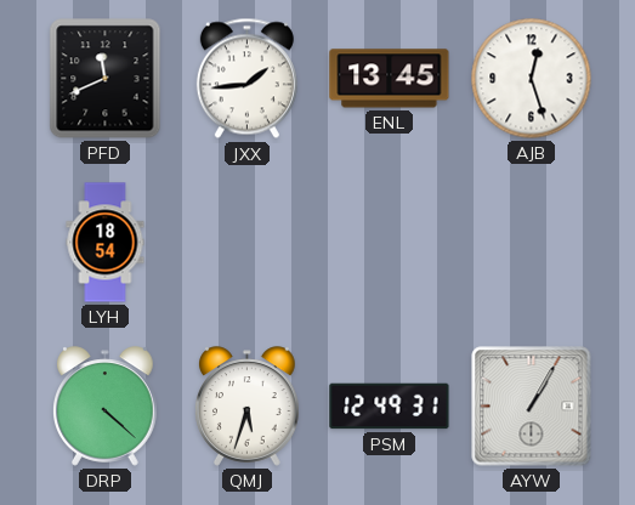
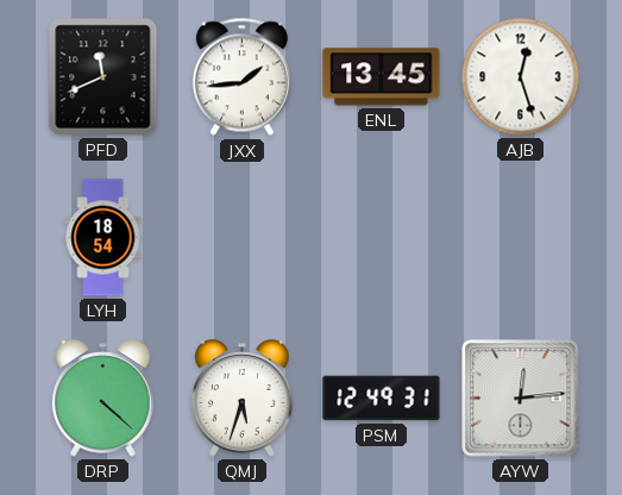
AYW: 1:05 -> 12:14 (521, 399)
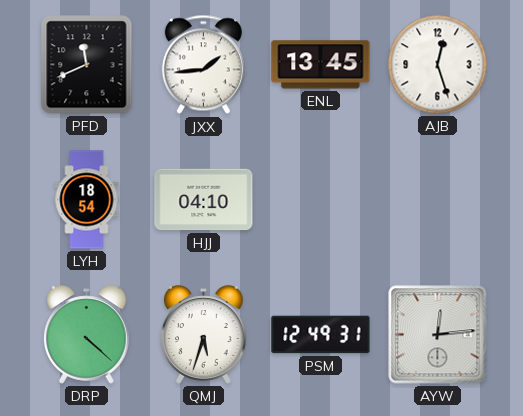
HJJ: none -> 04:10 (204, 200)
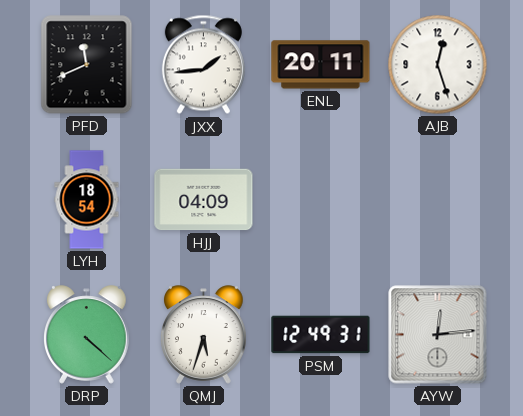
ENL: 13:45 -> 20:11 (321, 65)
HJJ: 04:10 -> 04:09 (204, 200)
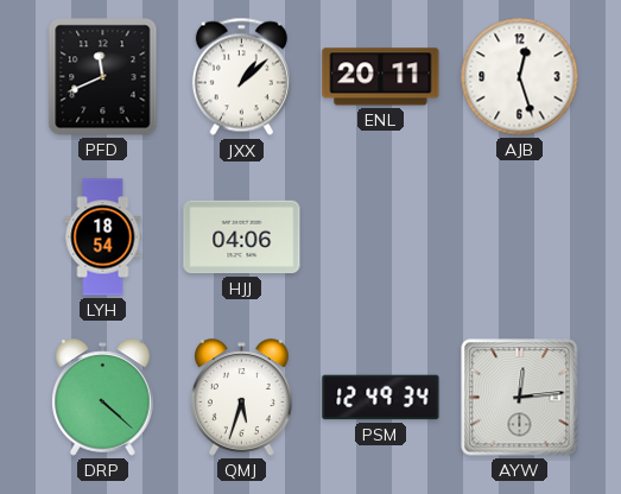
JXX: 1:44 -> 1:08 (241, 77)
HJJ: 04:09 -> 04:06 (242, 237)
PSM: 12:49:31 -> 12:49:34 (381, 398)
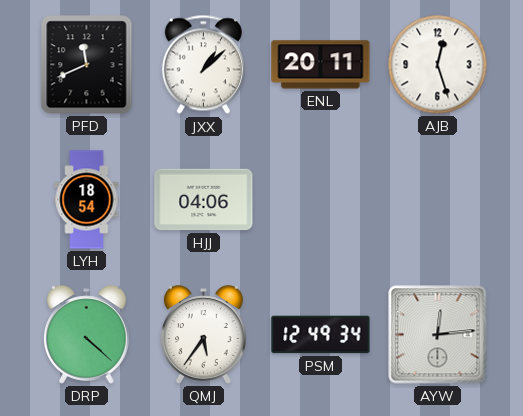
QMJ: 5:33 -> 5:36 (204, 335)
